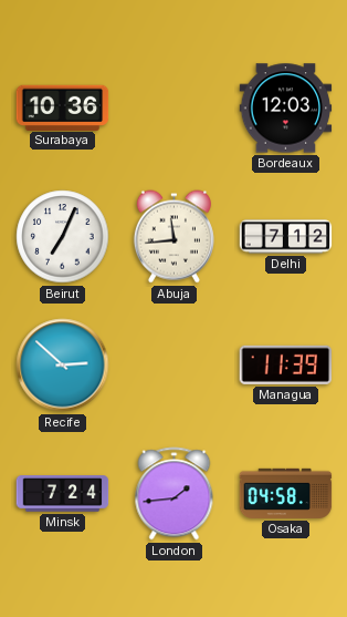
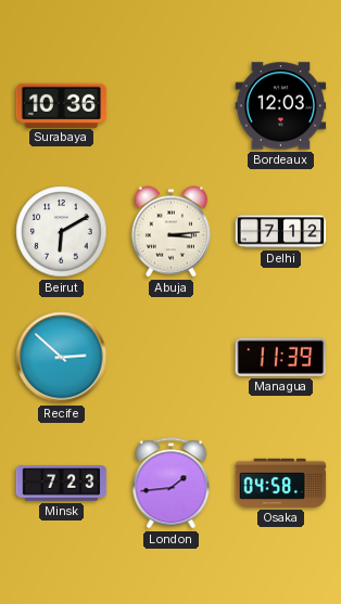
Beirut: 7:04 -> 6:10 (62, 232)
Abuja: 11:44 -> 3:14 (171, 232)
Minsk: 7:24 -> 7:23 (62, 484)
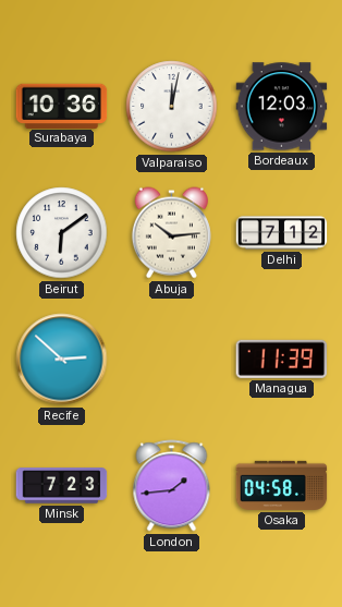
Valparaiso: none -> 12:02 (172, 107)
Beirut: 6:10 -> 6:09 (62, 233)
Abuja: 3:14 -> 10:14 (171, 233)
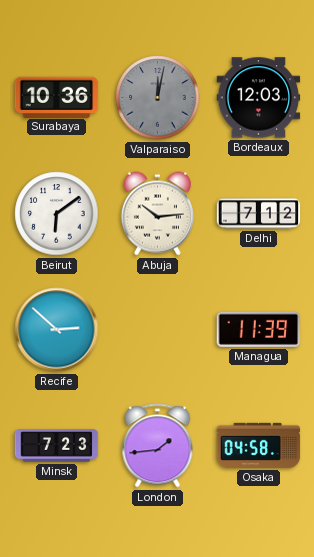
Valparaiso dial: white -> grey (158, 98)
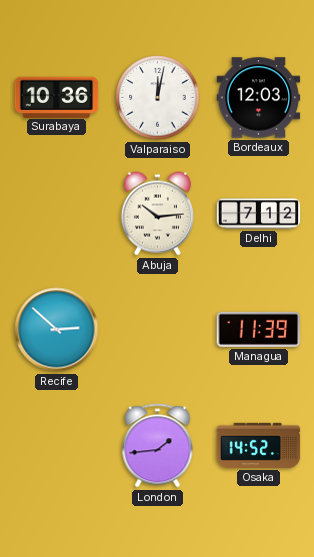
Valparaiso dial: grey -> white (158, 98)
Beirut: 6:09 -> none (57, 214)
Minsk: 7:23 -> none (57, 446)
Osaka: 04:58 -> 14:52 (259, 445)
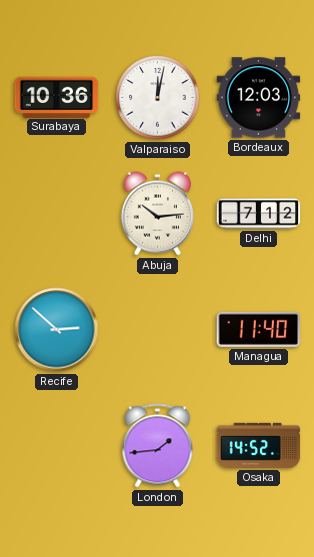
Managua: 11:39 -> 11:40 (259, 329)
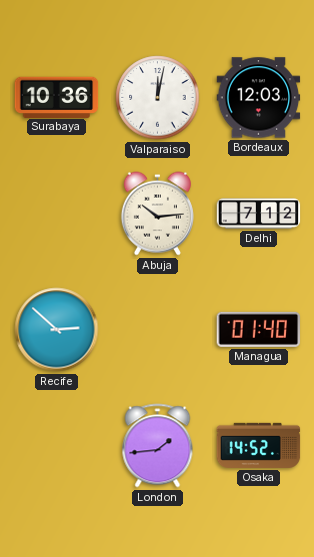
Managua: 11:40 -> 01:40 (259, 329)
